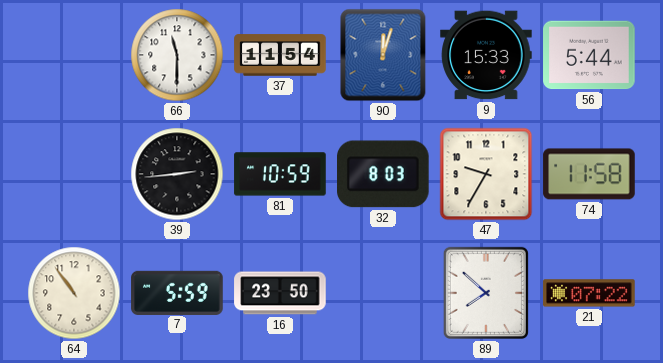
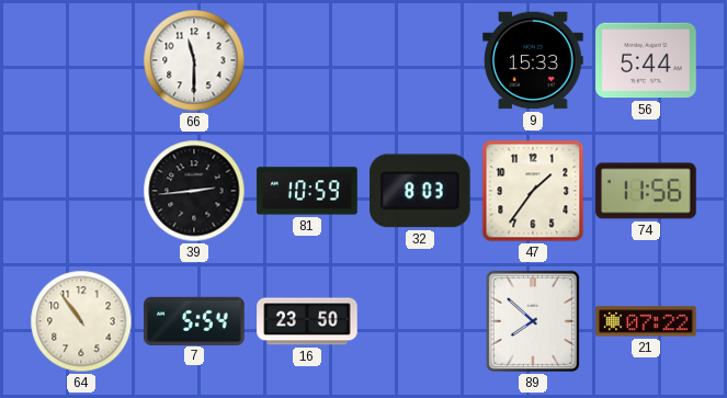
37: 11:54 -> none (280, 55)
90: 12:03 -> none (383, 55)
47: 9:35 -> 1:36 (533, 191)
74: 11:58 -> 11:56 (646, 191)
7: 5:59 -> 5:54 (194, 320)
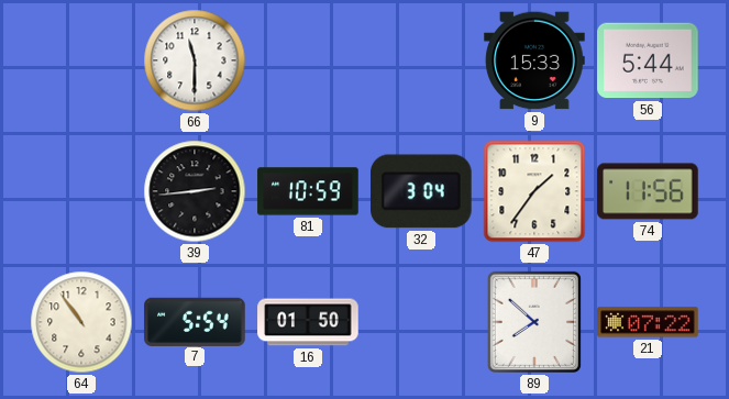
32: 8:03 -> 3:04 (422, 191)
16: 23:50 -> 01:50 (308, 322)
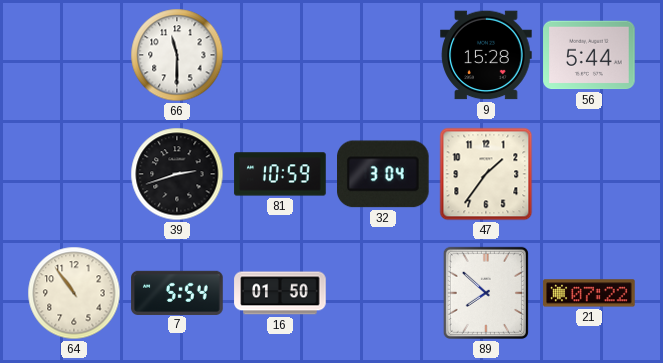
9: 15:33 -> 15:28 (486, 55)
39: 2:44 -> 2:42 (177, 174)
74: 11:56 -> none (648, 191)
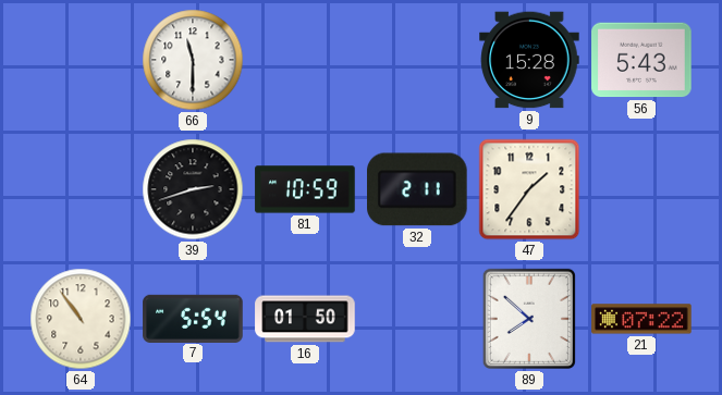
56: 5:44 -> 5:43 (641, 60)
32: 3:04 -> 2:11 (418, 189)
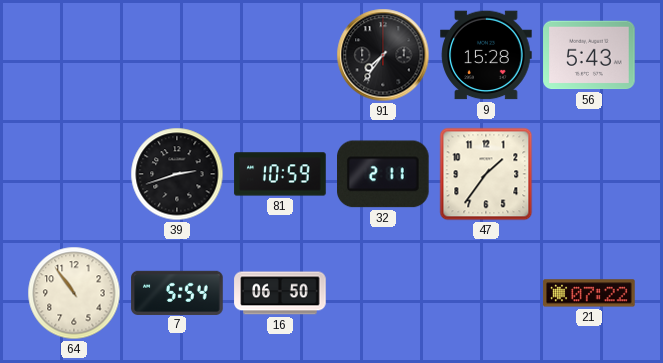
66: 11:30 -> none (193, 60)
91: none -> 7:36 (383, 55)
16: 01:50 -> 06:50 (280, 293)
89: 7:52 -> none (529, 319)
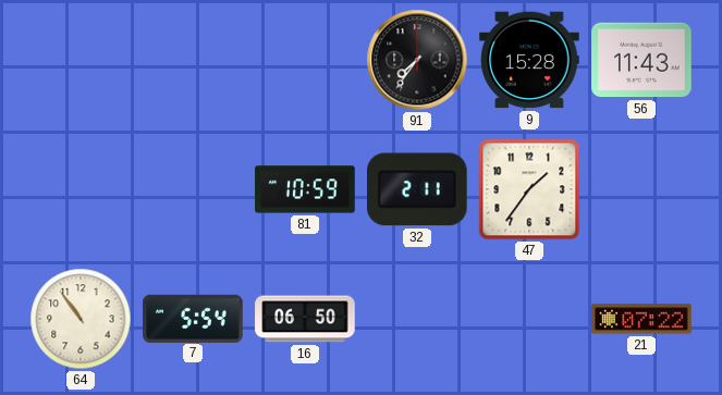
56: 5:43 -> 11:43 (641, 60)
39: 2:42 -> none (177, 174)
